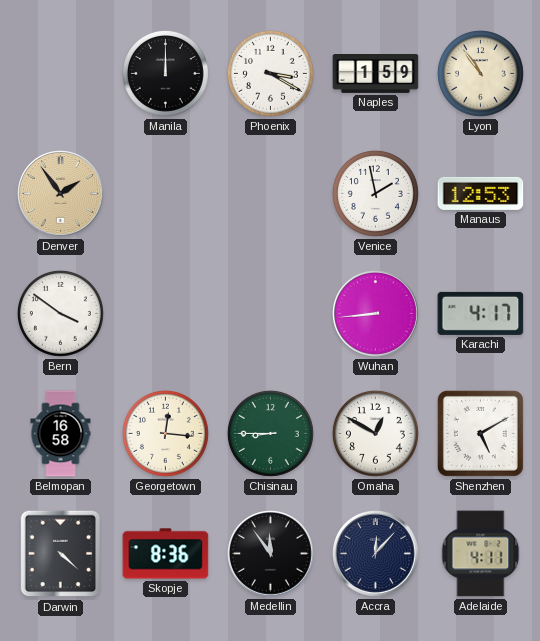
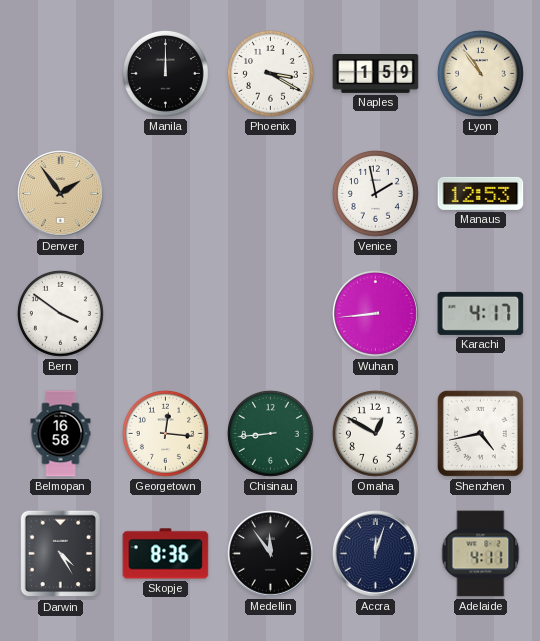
Chisinau: 8:45 -> 8:44 (270, 433)
Shenzhen: 5:10 -> 4:43 (480, 433)
Darwin: 4:22 -> 4:25 (61, 554)
Accra: 12:07 -> 12:03 (376, 554)
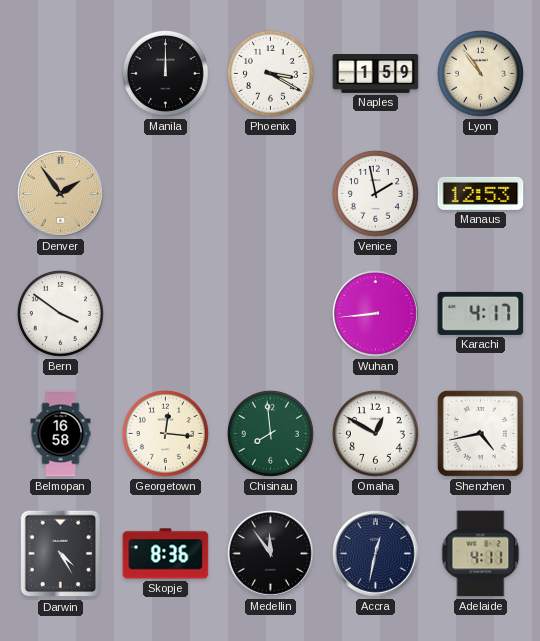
Chisinau: 8:44 -> 7:59 (270, 433)
Accra: 12:03 -> 12:32 (376, 554)
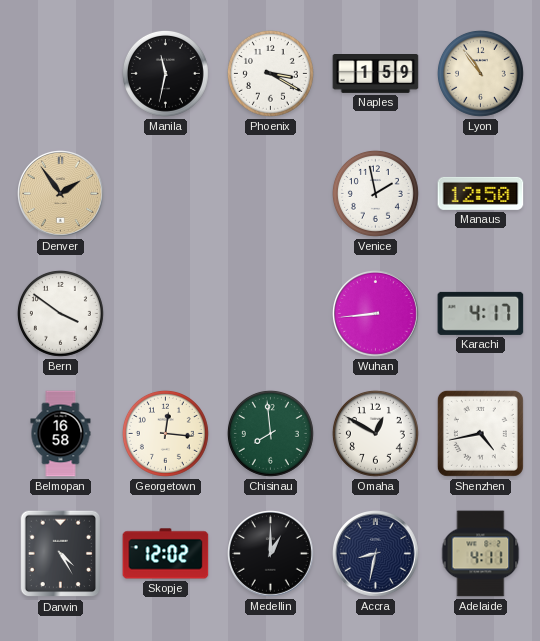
Manila: 12:00 -> 11:32 (165, 73)
Manaus: 12:53 -> 12:50 (481, 193)
Skopje: 8:36 -> 12:02 (166, 554)
Medellin: 11:54 -> 1:00 (271, 554)
Accra: 12:32 -> 8:32 (376, 554)
